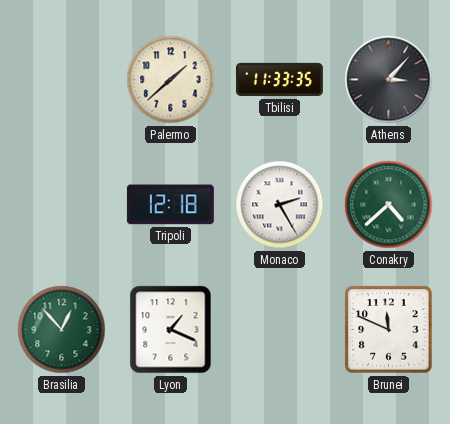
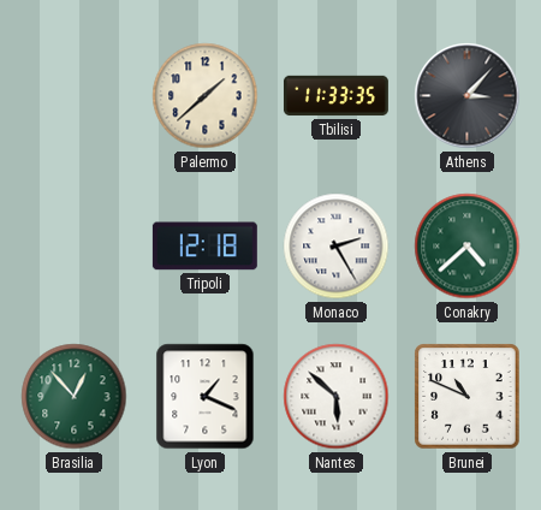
Nantes: none -> 5:52 (337, 397)
Brunei: 11:49 -> 10:49 (468, 397)
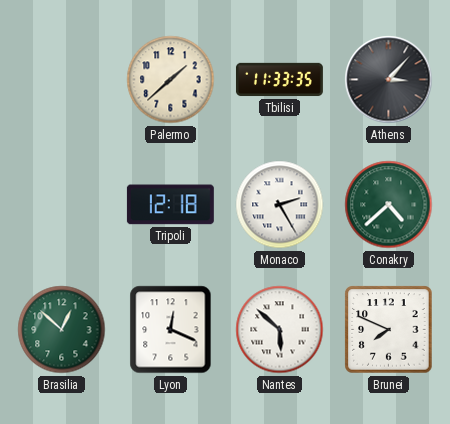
Brasilia: 12:53 -> 12:52 (62, 330)
Lyon: 1:19 -> 12:19 (171, 330)
Brunei: 10:49 -> 7:49 (389, 330)
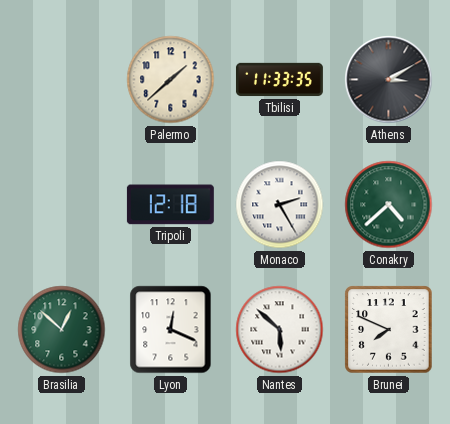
Athens: 3:07 -> 3:10 (389, 80)
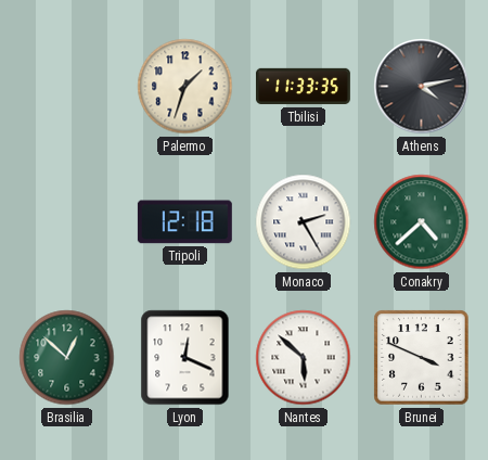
Palermo: 1:38 -> 1:33 (185, 87)
Athens: 3:10 -> 4:13 (422, 87)
Brunei: 7:49 -> 3:49 (422, 358)
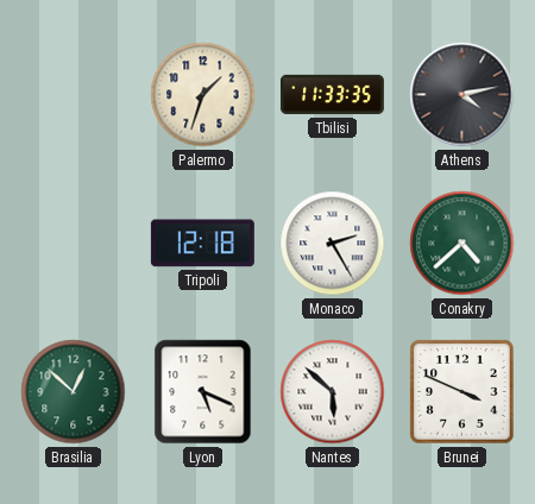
Lyon: 12:19 -> 5:19 (203, 392)
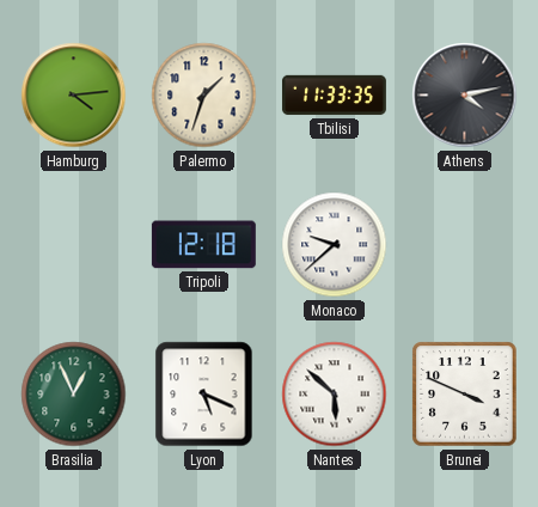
Hamburg: none -> 4:14 (74, 96)
Monaco: 2:25 -> 9:38 (335, 245)
Conakry: 4:38 -> none (462, 244)
Brasilia: 12:52 -> 12:56 (74, 395)
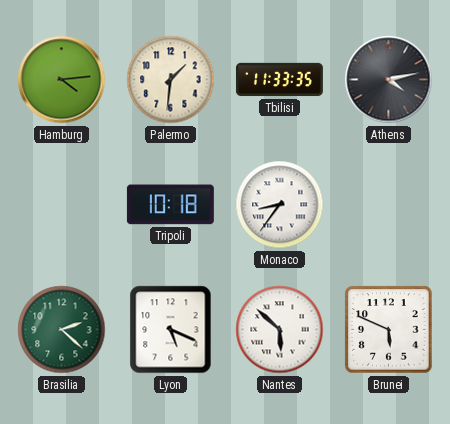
Palermo: 1:33 -> 1:31 (171, 80)
Tripoli: 12:18 -> 10:18 (170, 205)
Monaco: 9:38 -> 8:36 (280, 205)
Brasilia: 12:56 -> 2:22 (62, 330)
Brunei: 3:49 -> 5:49 (389, 330)
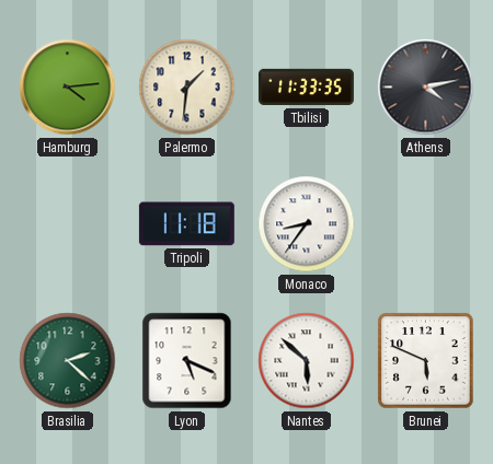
Tripoli: 10:18 -> 11:18 (186, 224)
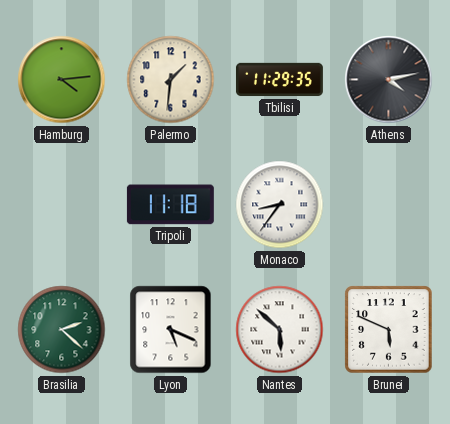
Tbilisi: 11:33 -> 11:29 (279, 80)
